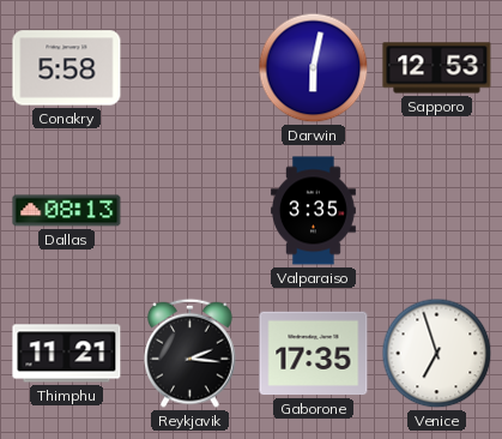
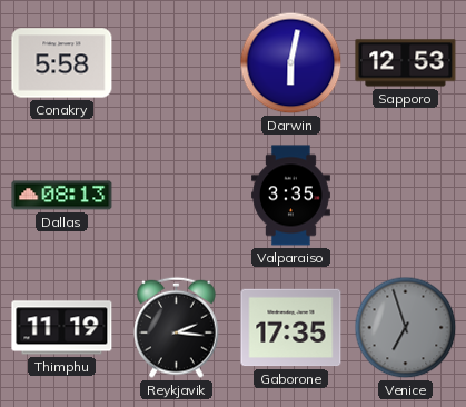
Thimphu: 11:21 -> 11:19 (62, 328)
Venice dial: white -> grey (406, 328)
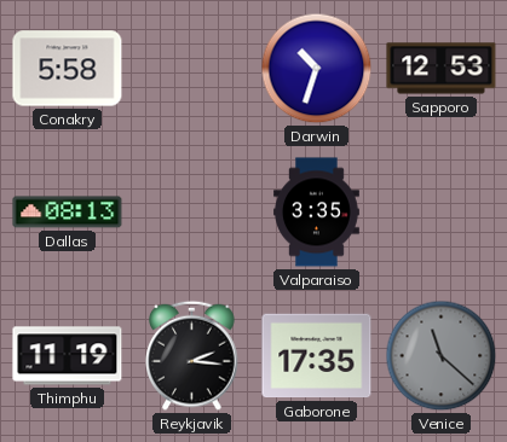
Darwin: 6:02 -> 10:33 (317, 69)
Venice: 6:57 -> 11:22 (442, 356)
